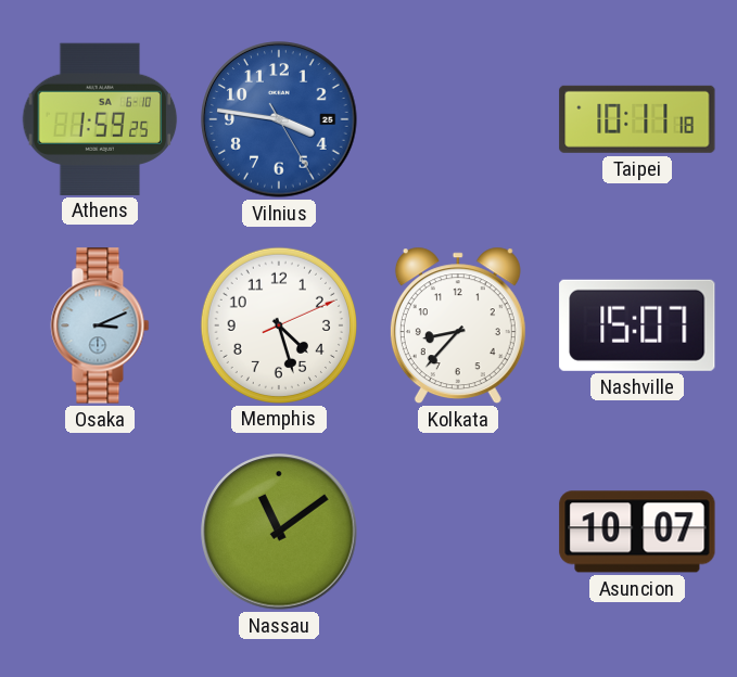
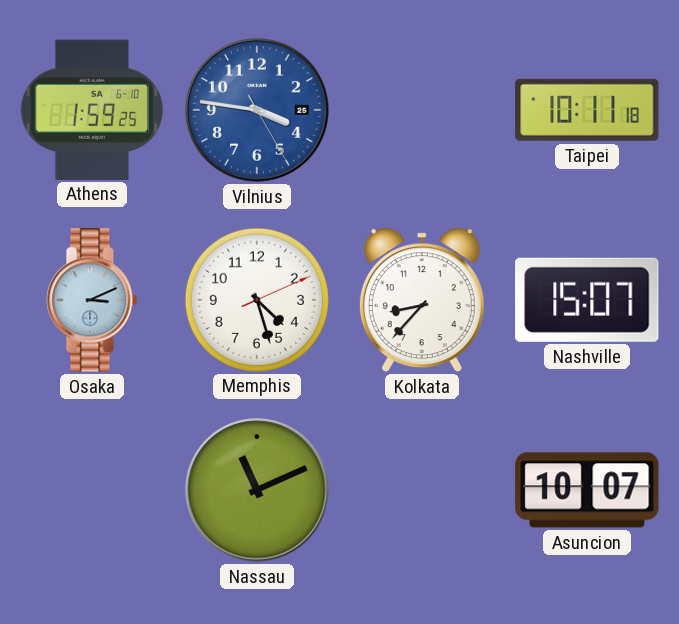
Nassau: 11:09 -> 11:11 (257, 490)
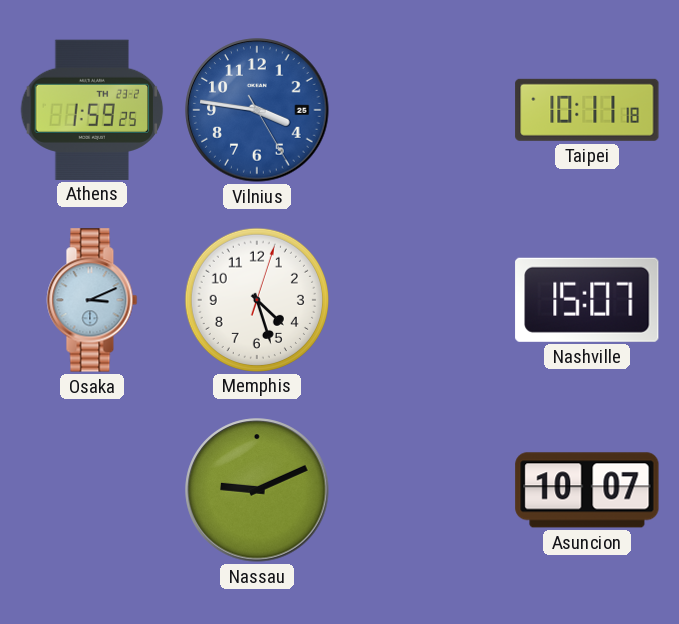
Athens date: SA 6-10 -> TH 23-2 (92, 109)
Memphis: 4:27:11 -> 4:27:03 (256, 299)
Kolkata: 8:37 -> none (422, 300)
Nassau: 11:11 -> 9:11 (257, 490)
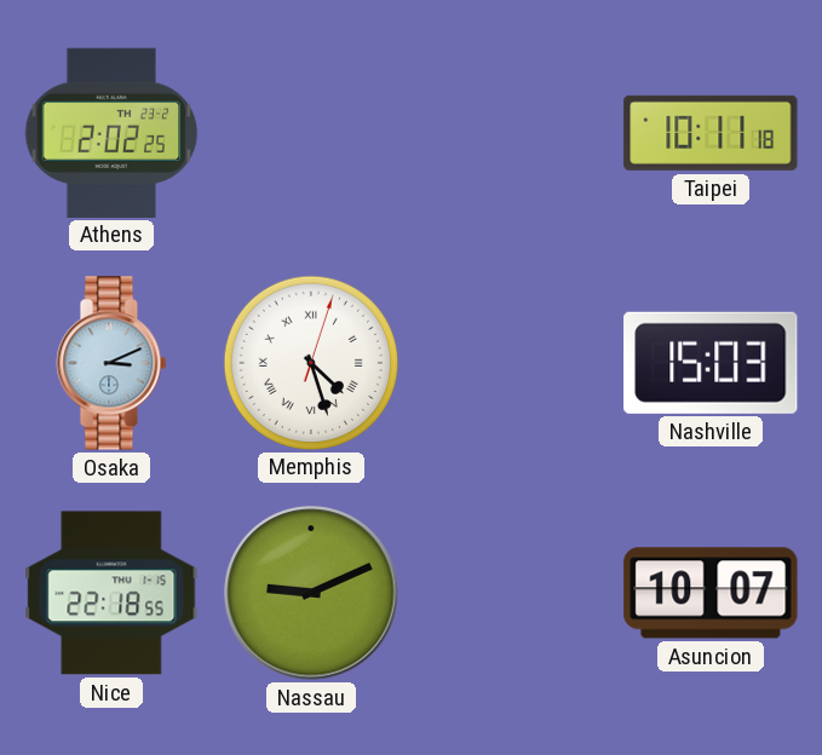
Athens: 1:59 -> 2:02 (111, 132)
Vilnius: 3:46 -> none (257, 110)
Memphis numerals: Arabic -> Roman (310, 362)
Nashville: 15:07 -> 15:03 (711, 363)
Nice: none -> 22:18 (111, 593)
